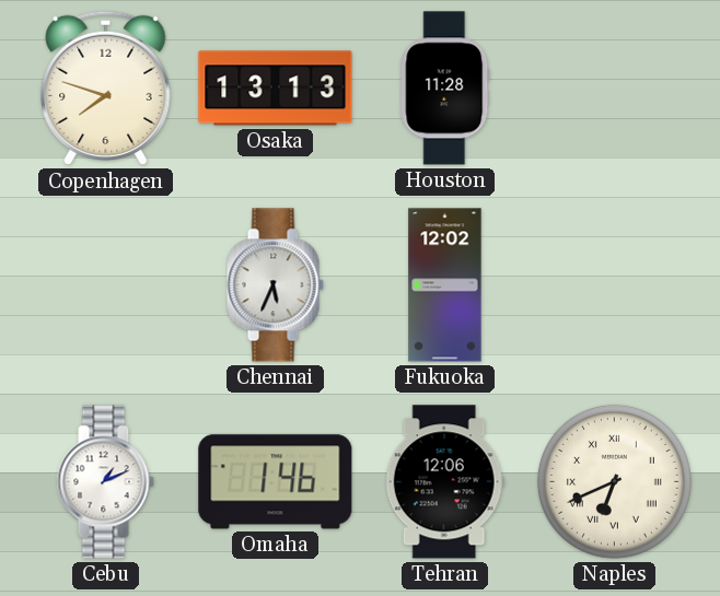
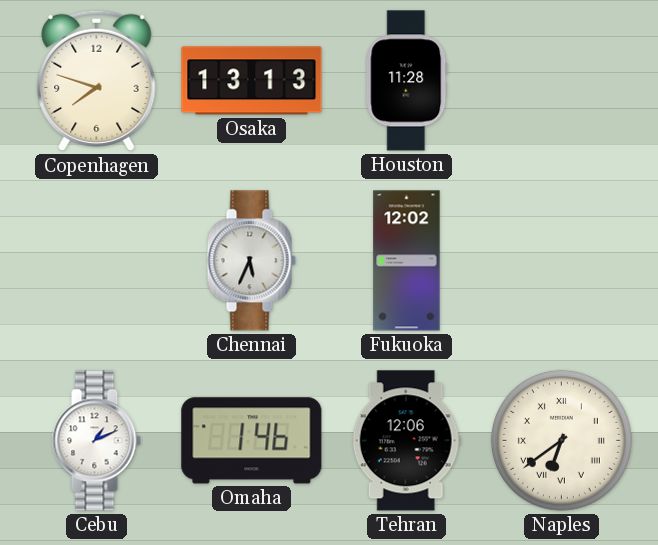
Naples: 6:41 -> 6:39 (561, 440)
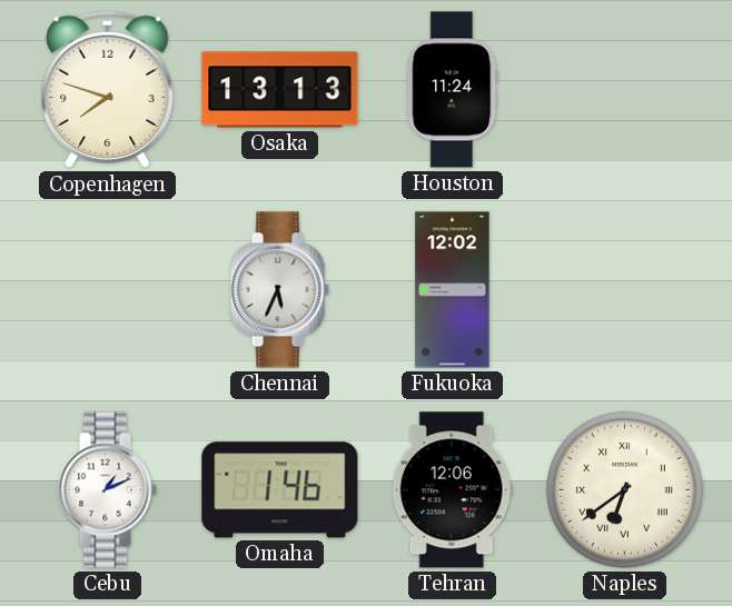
Houston: 11:28 -> 11:24 (453, 90)
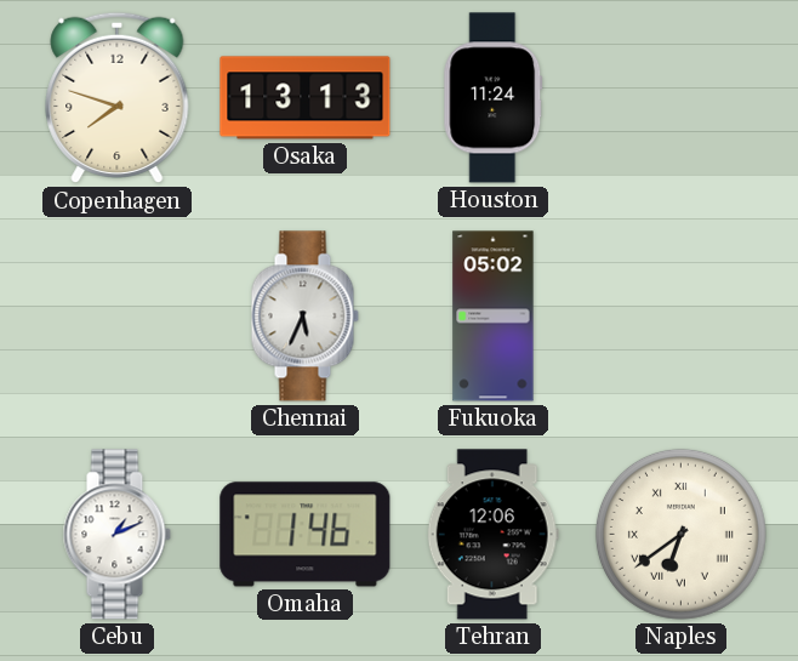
Fukuoka: 12:02 -> 05:02 (494, 317)
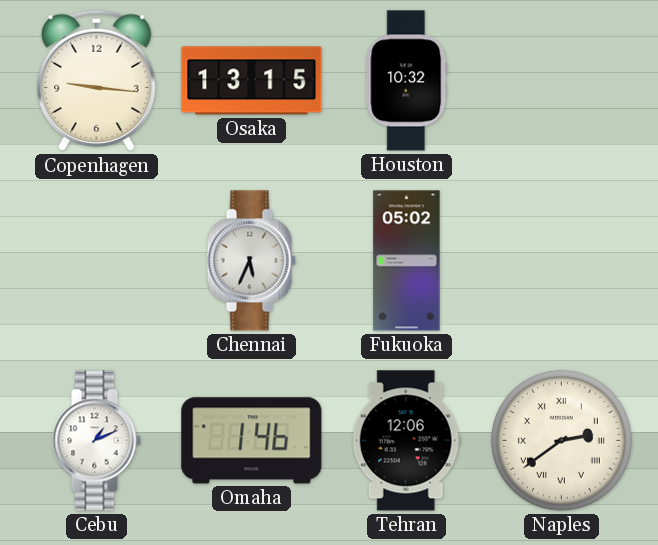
Copenhagen: 7:48 -> 9:16 (97, 81)
Osaka: 13:13 -> 13:15 (252, 81)
Houston: 11:24 -> 10:32 (407, 81)
Naples: 6:39 -> 2:39 (561, 440)
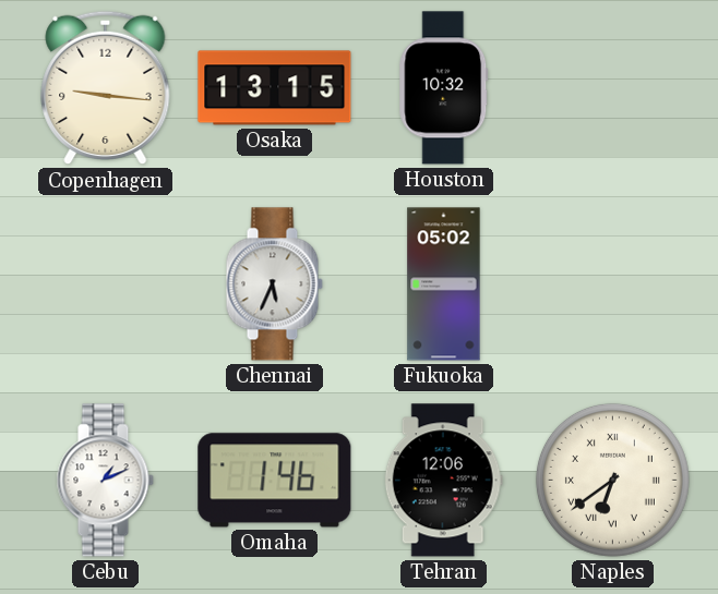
Naples: 2:39 -> 6:39 (612, 480)
